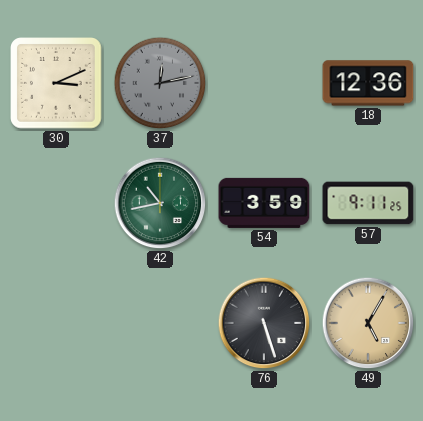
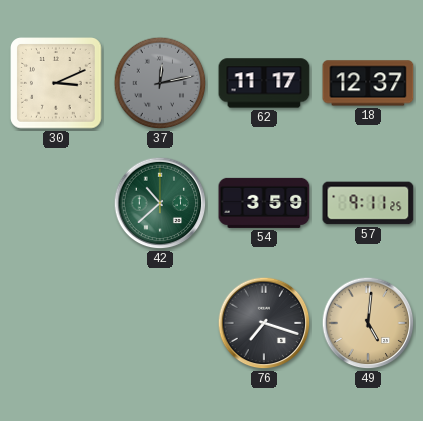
62: none -> 11:17 (264, 83)
18: 12:36 -> 12:37 (368, 83)
42: 10:43 -> 10:38 (160, 203)
76: 5:27 -> 7:18 (264, 323)
49: 5:05 -> 5:01 (368, 323)
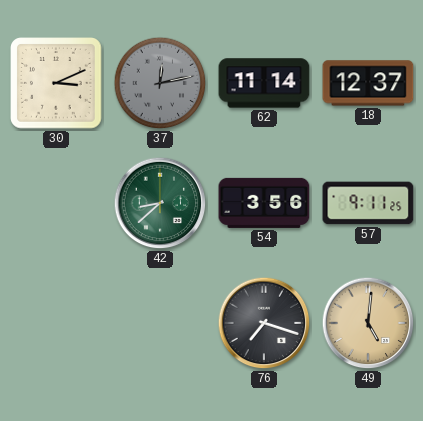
62: 11:17 -> 11:14 (264, 83)
42: 10:38 -> 8:38 (160, 203)
54: 3:59 -> 3:56 (264, 203)
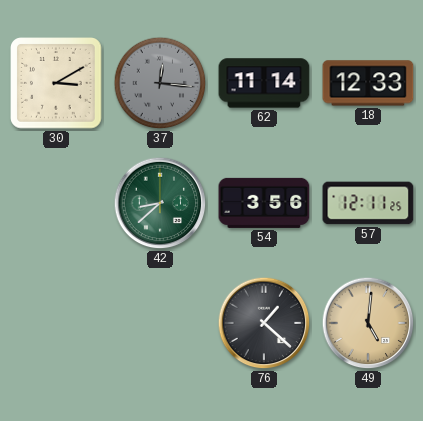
30: 3:11 -> 3:10 (56, 83)
37: 12:13 -> 12:16 (160, 83)
18: 12:37 -> 12:33 (368, 83)
57: 9:11 -> 12:11 (368, 203)
76: 7:18 -> 1:22 (264, 323)
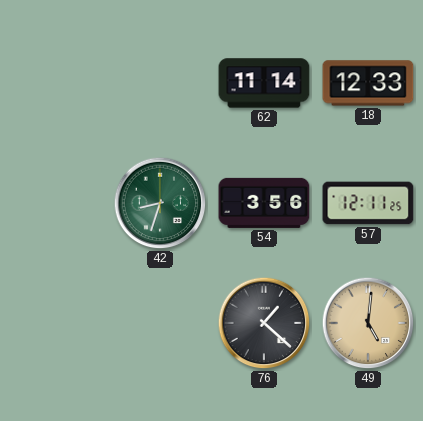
30: 3:10 -> none (56, 83)
37: 12:16 -> none (160, 83)
42: 8:38 -> 8:33 (160, 203)
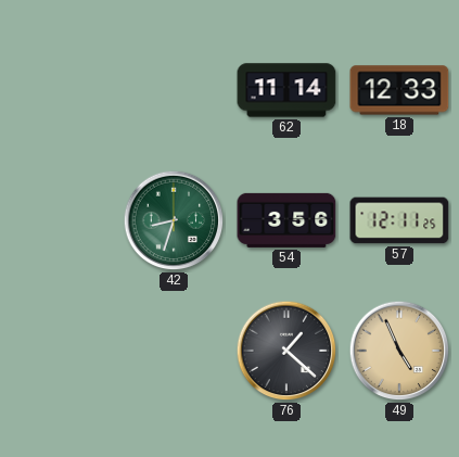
49: 5:01 -> 4:56 (399, 351)
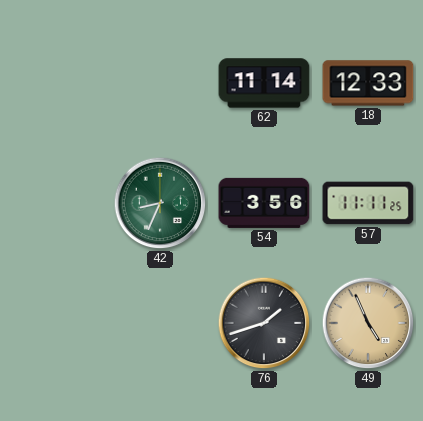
42: 8:33 -> 8:34 (160, 203)
57: 12:11 -> 11:11 (368, 203)
76: 1:22 -> 1:42 (264, 323)
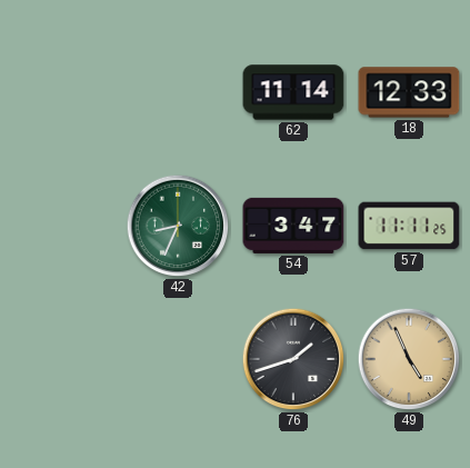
54: 3:56 -> 3:47 (293, 226)
